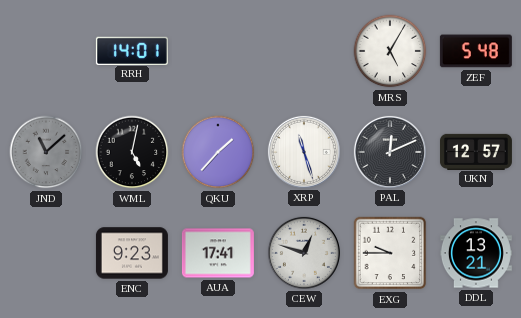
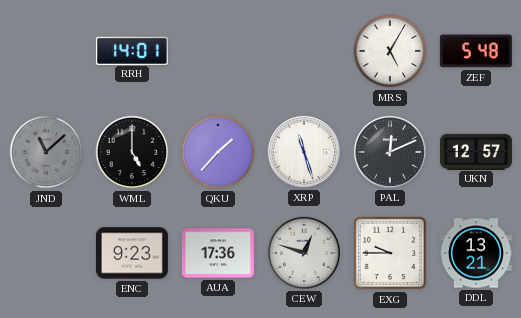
WML: 5:02 -> 5:00 (132, 152)
AUA: 17:41 -> 17:36 (218, 253)
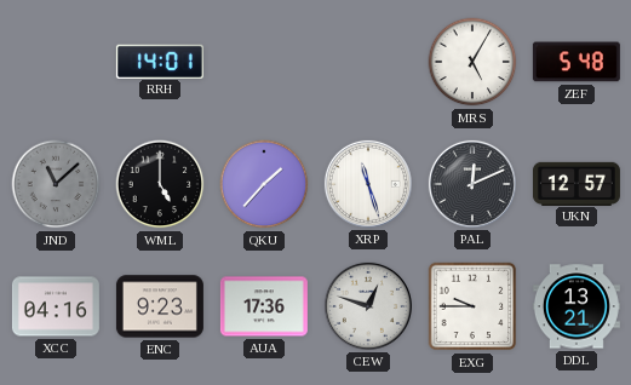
XCC: none -> 04:16 (56, 306)
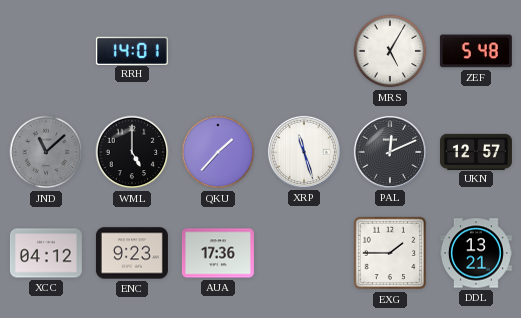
XCC: 04:16 -> 04:12 (46, 253)
CEW: 12:48 -> none (368, 306)
EXG: 9:45 -> 1:45 (390, 253)
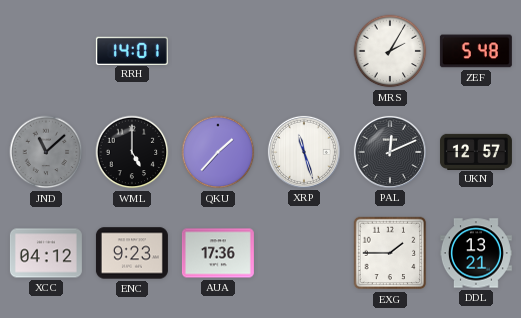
MRS: 5:05 -> 2:05 (390, 51)
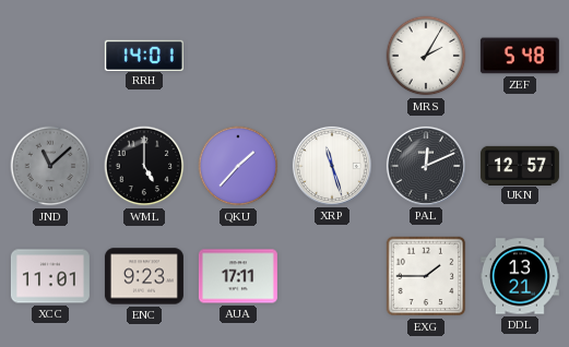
XCC: 04:12 -> 11:01 (50, 276)
AUA: 17:36 -> 17:11 (238, 276)
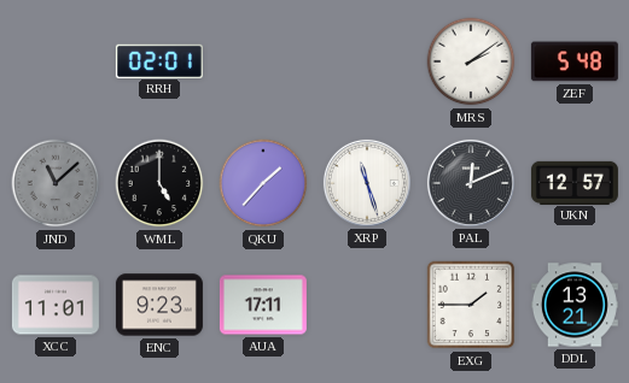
RRH: 14:01 -> 02:01 (159, 60)
MRS: 2:05 -> 2:09 (471, 61)
